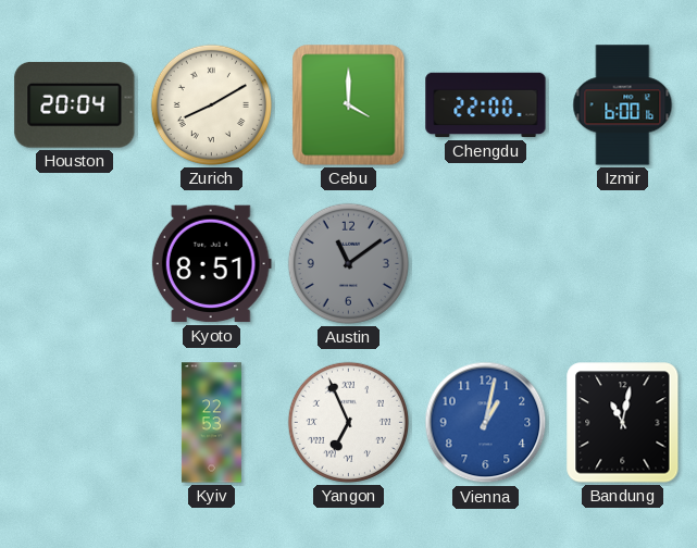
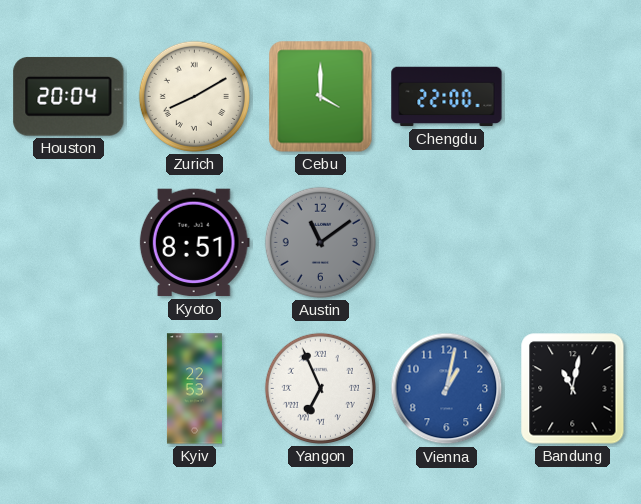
Izmir: 6:00 -> none (623, 105)
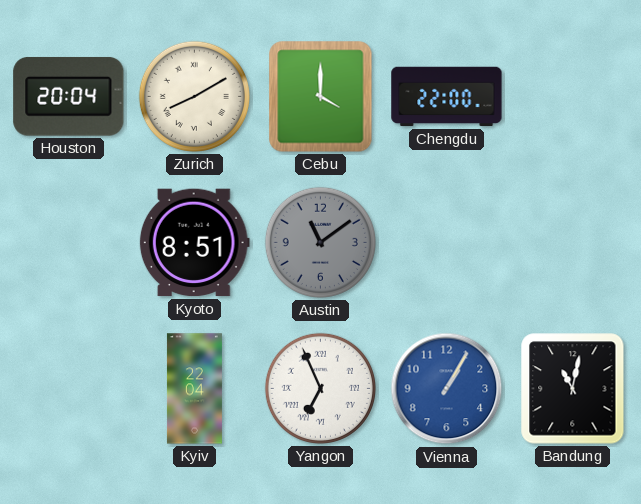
Kyiv: 22:53 -> 22:04 (194, 389)
Vienna: 1:02 -> 1:05 (447, 389)
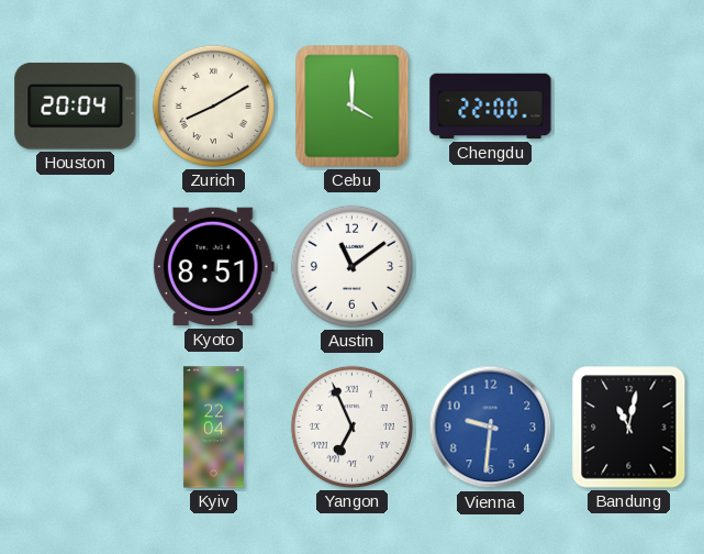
Austin dial: grey -> white (351, 266)
Vienna: 1:05 -> 9:31 (491, 428)
